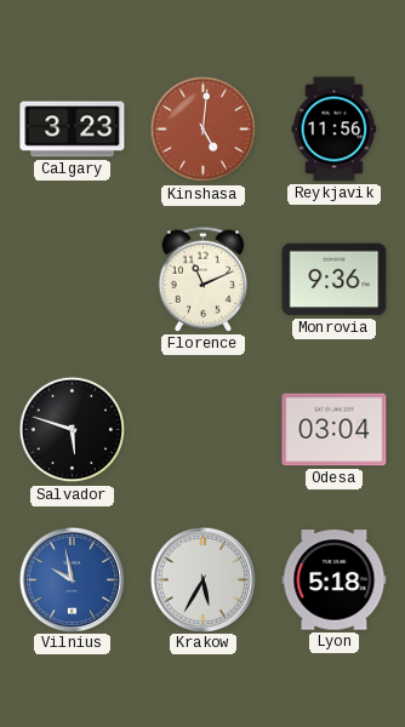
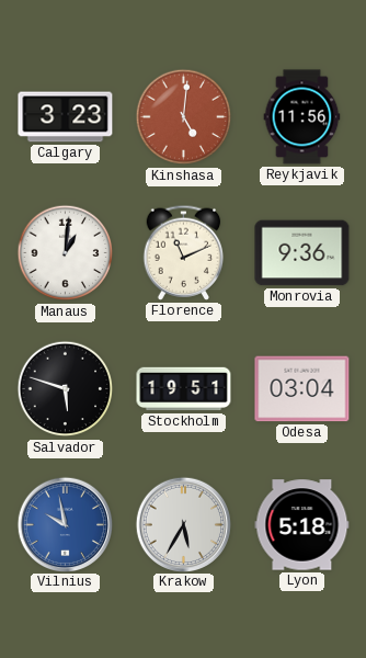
Manaus: none -> 1:01 (66, 253)
Stockholm: none -> 19:51 (184, 389)
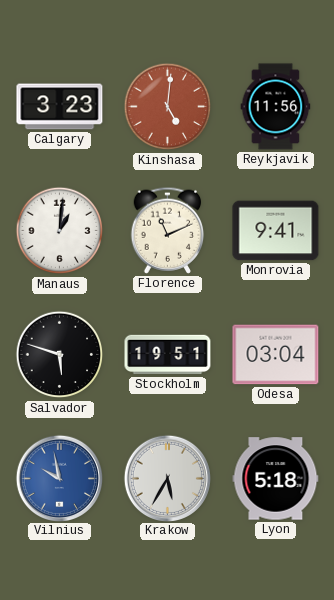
Monrovia: 9:36 -> 9:41 (276, 231)
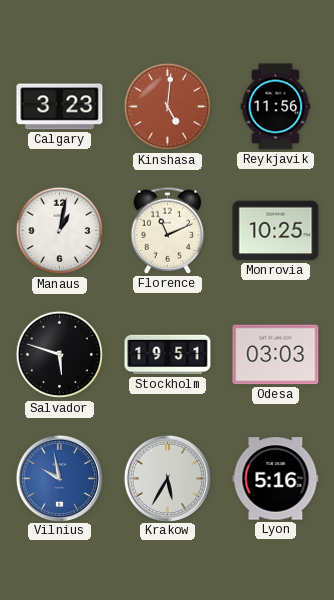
Manaus: 1:01 -> 1:02 (60, 231)
Monrovia: 9:41 -> 10:25 (276, 231)
Odesa: 03:04 -> 03:03 (276, 355)
Lyon: 5:18 -> 5:16 (276, 479)
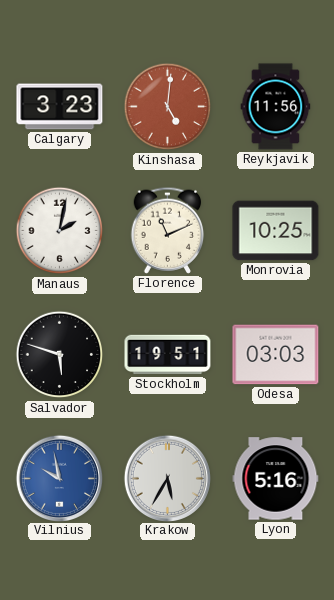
Manaus: 1:02 -> 2:02 (60, 231)
